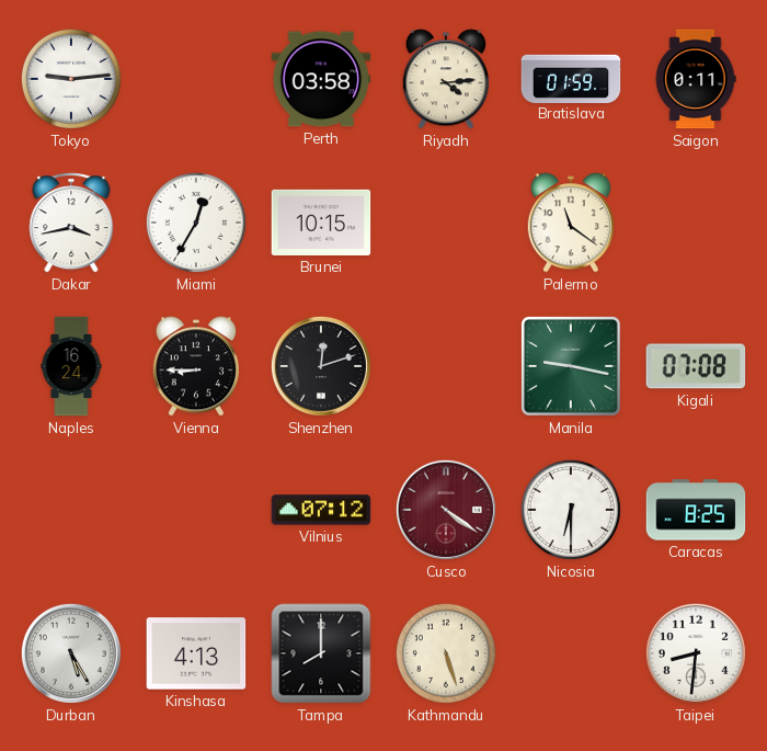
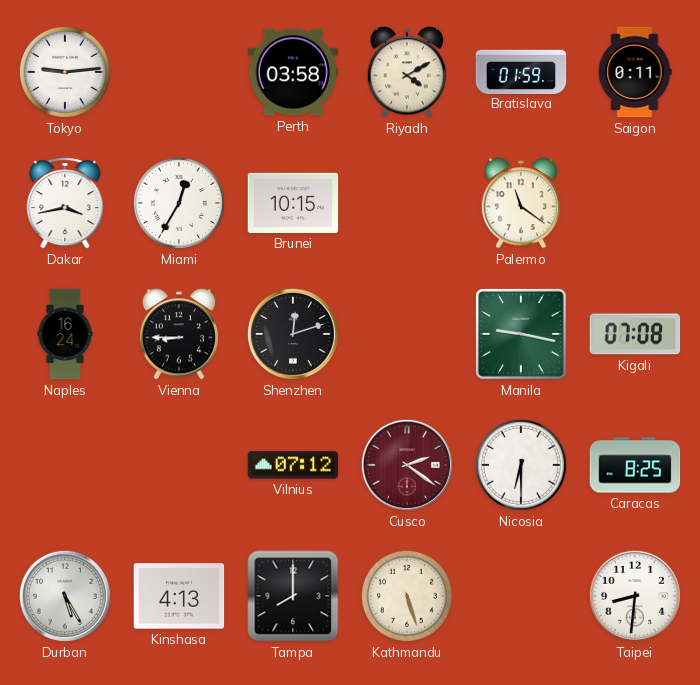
Riyadh: 4:14 -> 4:10 (406, 72)
Cusco: 4:21 -> 2:21 (407, 465)
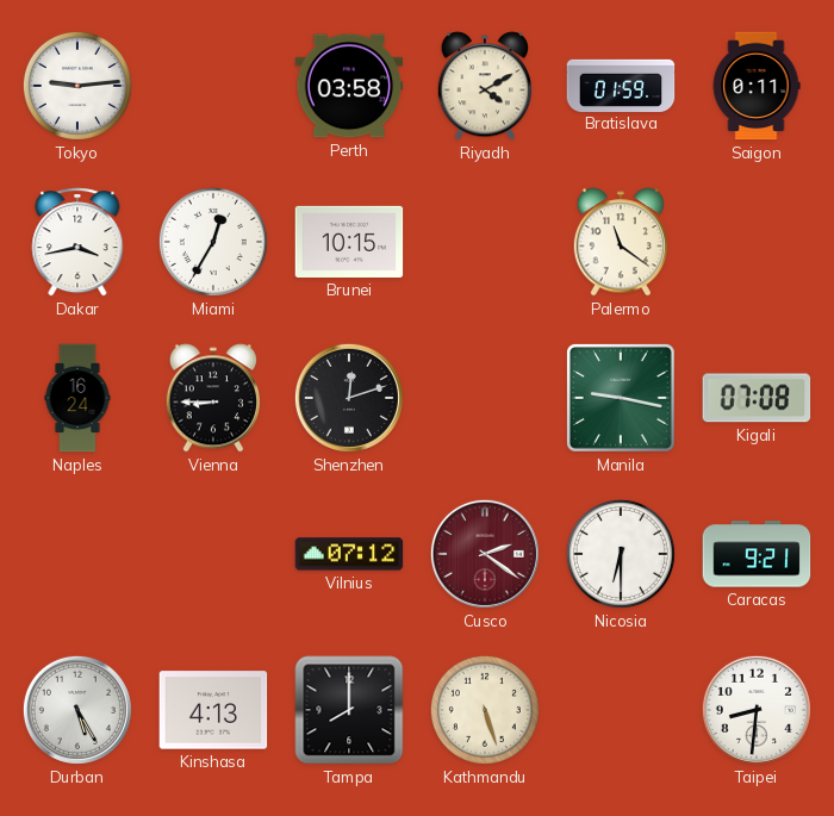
Caracas: 8:25 -> 9:21 (757, 554)
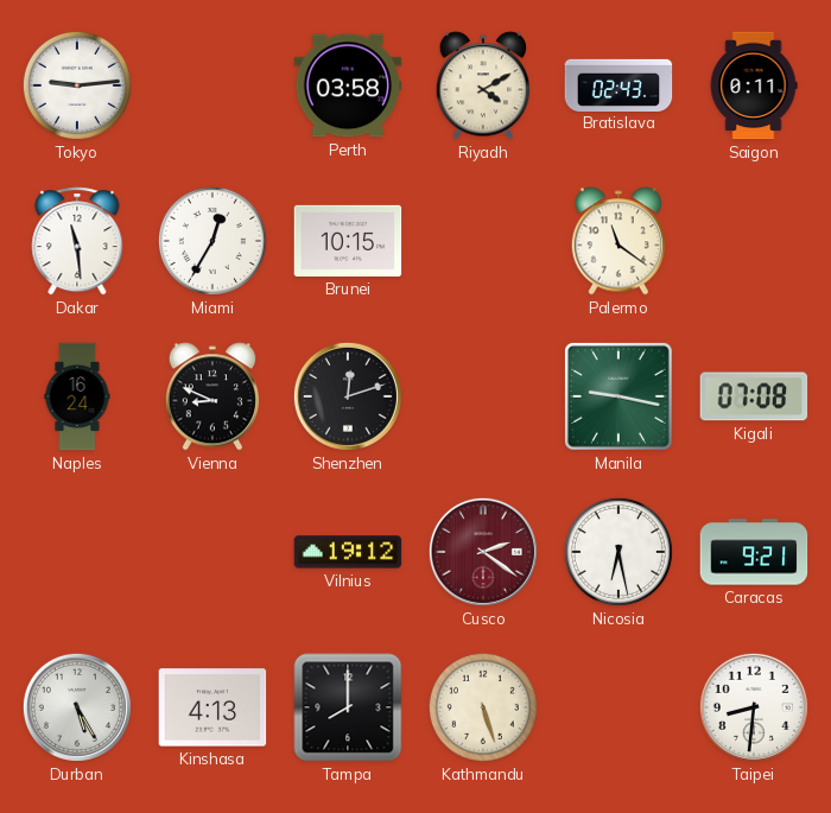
Bratislava: 01:59 -> 02:43 (619, 84)
Dakar: 3:43 -> 11:29 (77, 241)
Vienna: 8:45 -> 8:49 (211, 396)
Vilnius: 07:12 -> 19:12 (348, 552)
Nicosia: 6:30 -> 6:28 (619, 552)
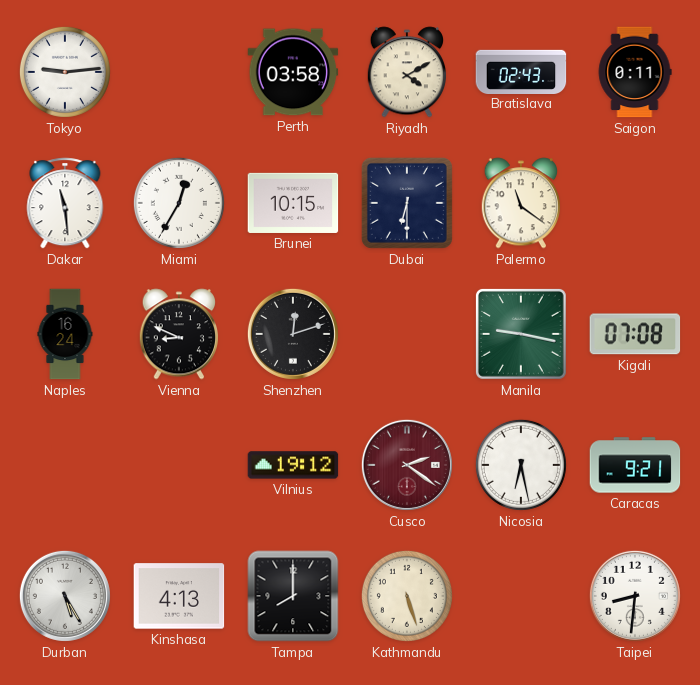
Dubai: none -> 6:30 (407, 203)
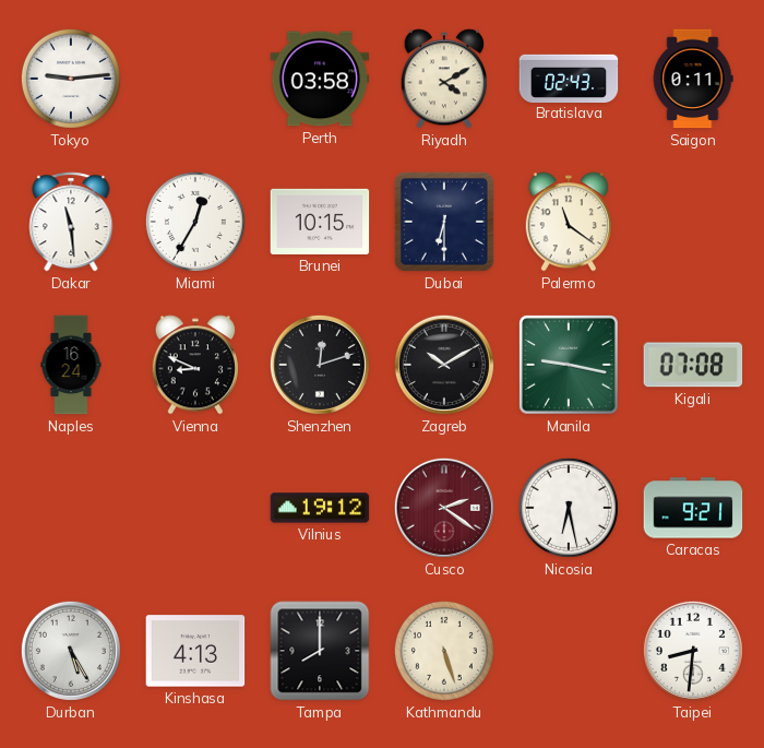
Zagreb: none -> 10:10 (444, 365)
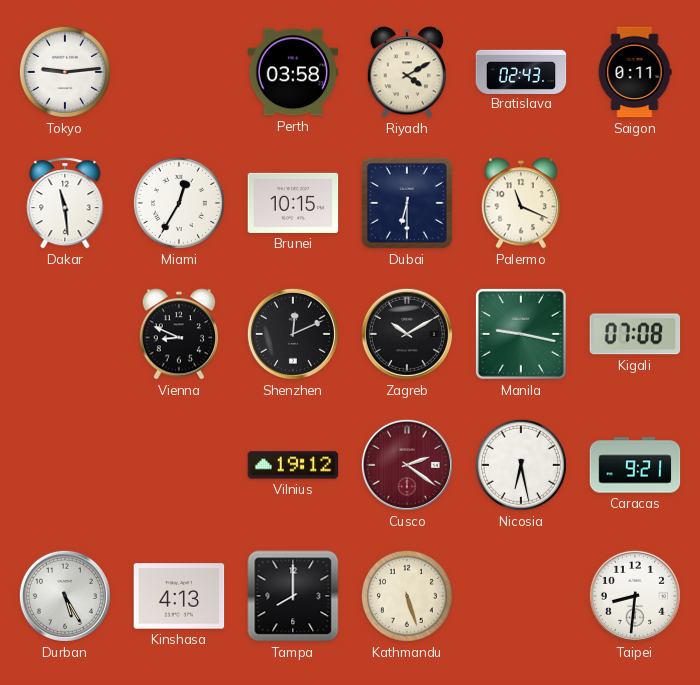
Palermo: 11:21 -> 11:19 (520, 203)
Naples: 16:24 -> none (71, 365)
Shenzhen: 12:12 -> 12:11 (293, 334)
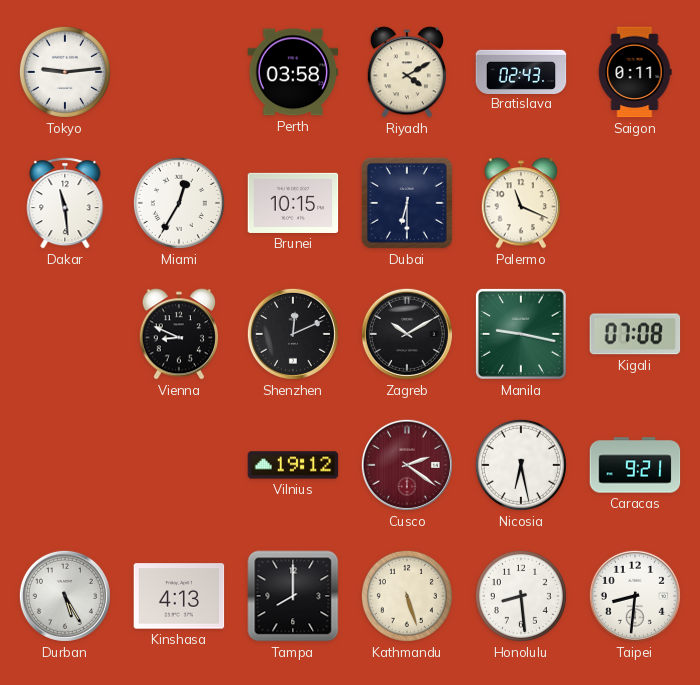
Honolulu: none -> 8:29 (521, 596)
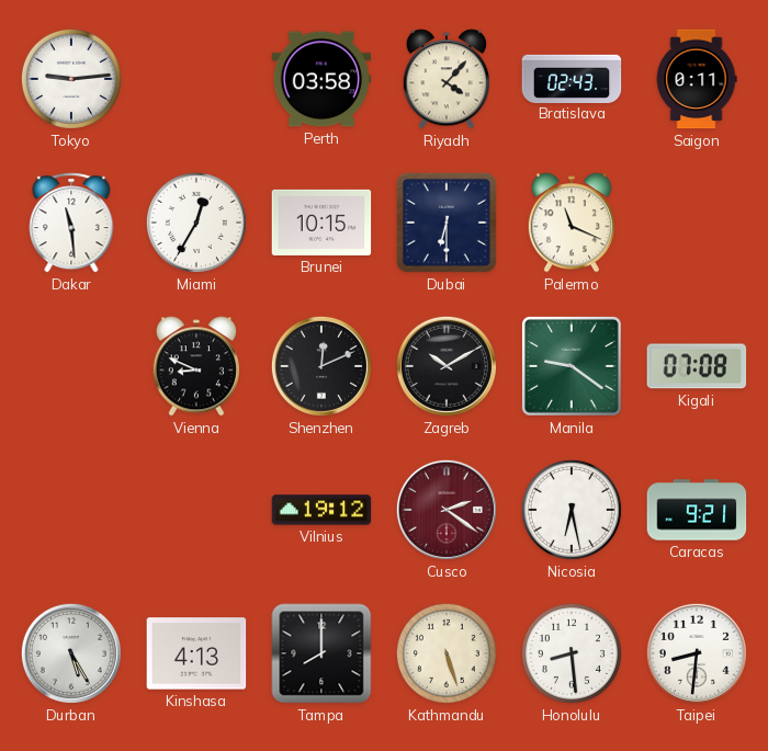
Riyadh: 4:10 -> 4:07 (445, 79)
Manila: 9:17 -> 9:21 (572, 366)
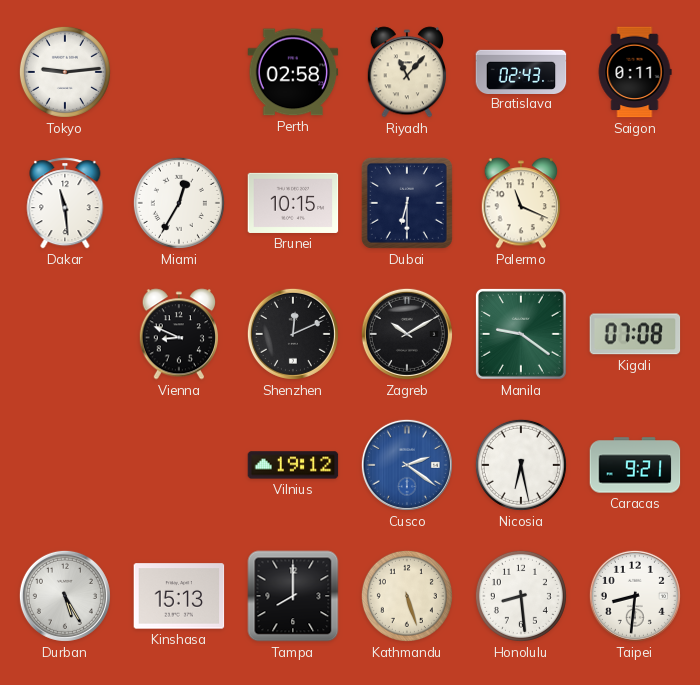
Perth: 03:58 -> 02:58 (293, 72)
Riyadh: 4:07 -> 11:07 (406, 72)
Cusco dial: burgundy -> blue (407, 465)
Kinshasa: 4:13 -> 15:13 (179, 596)
